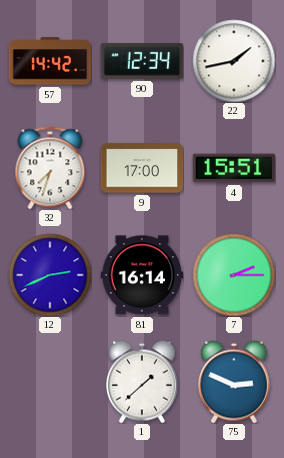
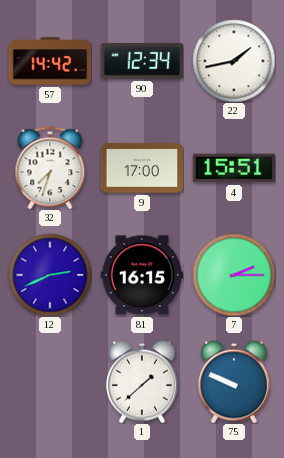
81: 16:14 -> 16:15 (142, 275)
75: 2:49 -> 9:49 (234, 382)
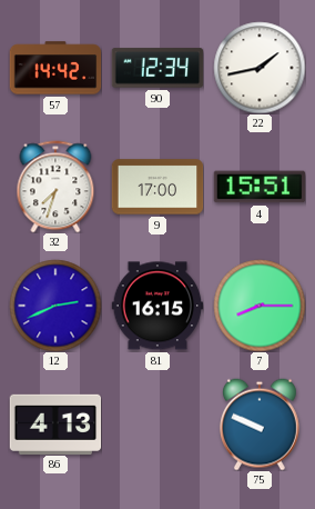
7: 2:15 -> 8:15 (260, 306)
86: none -> 4:13 (55, 423)
1: 1:38 -> none (142, 382)
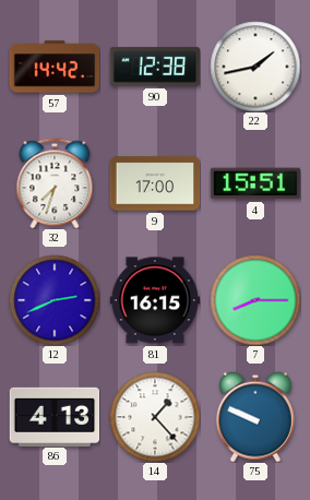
90: 12:34 -> 12:38 (155, 67)
14: none -> 1:23 (155, 417)
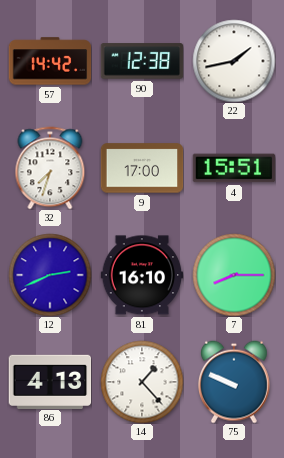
81: 16:15 -> 16:10 (142, 275)
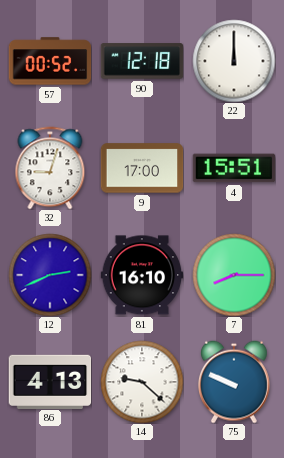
57: 14:42 -> 00:52 (50, 61)
90: 12:38 -> 12:18 (142, 61)
22: 1:43 -> 12:00 (234, 61)
32: 7:33 -> 9:03 (50, 168)
14: 1:23 -> 9:22 (142, 382)
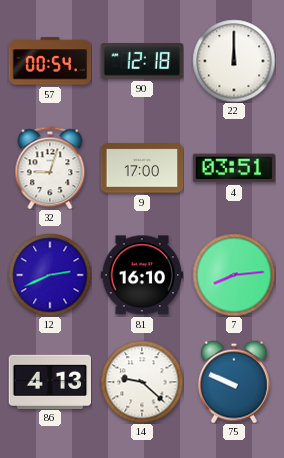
57: 00:52 -> 00:54 (50, 61)
4: 15:51 -> 03:51 (234, 168)
7: 8:15 -> 8:14 (234, 275)
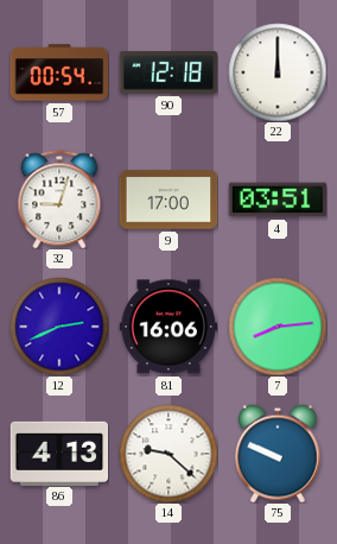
81: 16:10 -> 16:06 (168, 327)
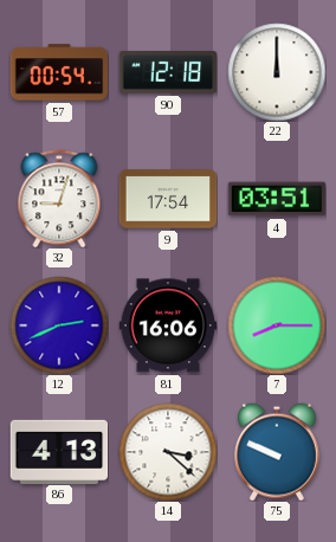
9: 17:00 -> 17:54 (168, 199)
7: 8:14 -> 8:15 (277, 325)
14: 9:22 -> 3:22 (168, 452)
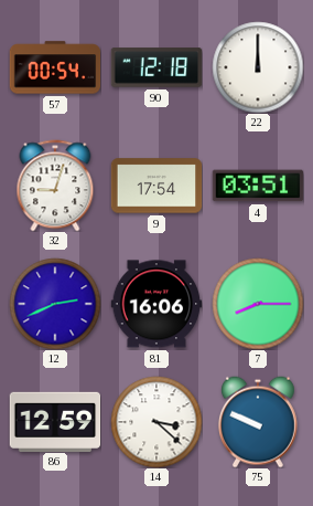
86: 4:13 -> 12:59 (55, 421)
